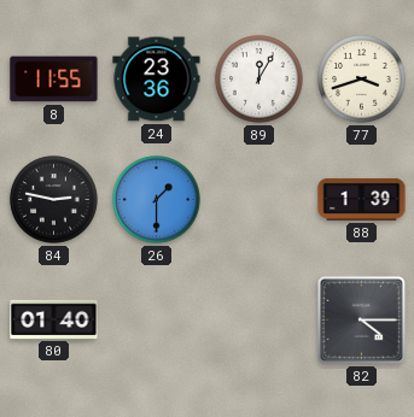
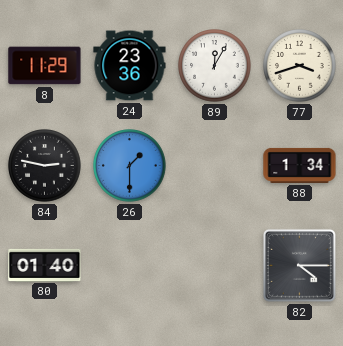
8: 11:55 -> 11:29 (45, 66)
88: 1:39 -> 1:34 (300, 165)
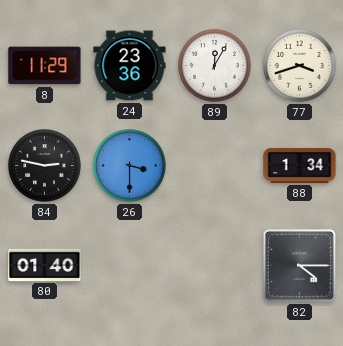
26: 1:30 -> 3:30 (130, 166)
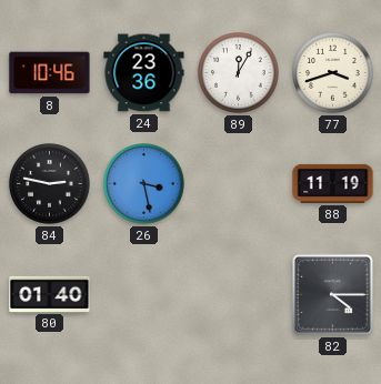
8: 11:29 -> 10:46 (50, 73)
26: 3:30 -> 3:28 (144, 184)
88: 1:34 -> 11:19 (333, 183)
